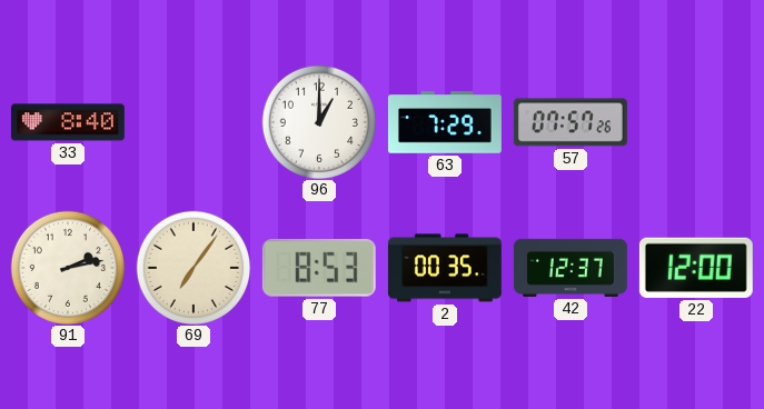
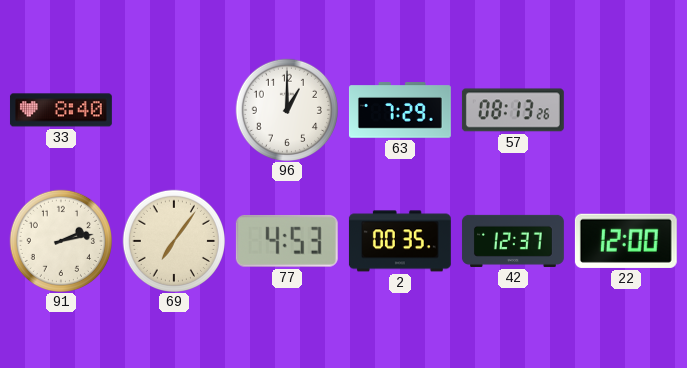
57: 07:57 -> 08:13 (513, 110)
77: 8:53 -> 4:53 (287, 241)
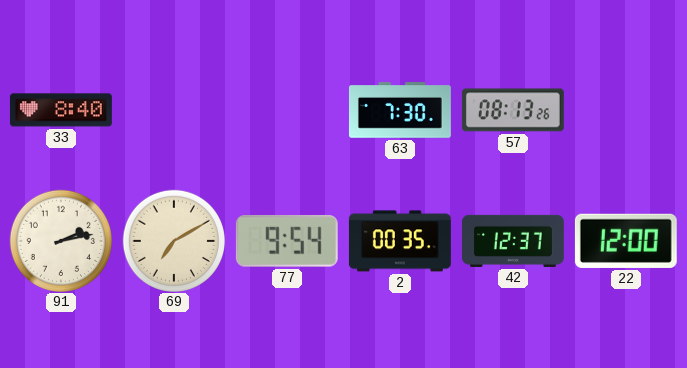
96: 1:00 -> none (286, 109)
63: 7:29 -> 7:30 (400, 110)
69: 7:06 -> 7:10 (173, 240)
77: 4:53 -> 9:54 (287, 241)
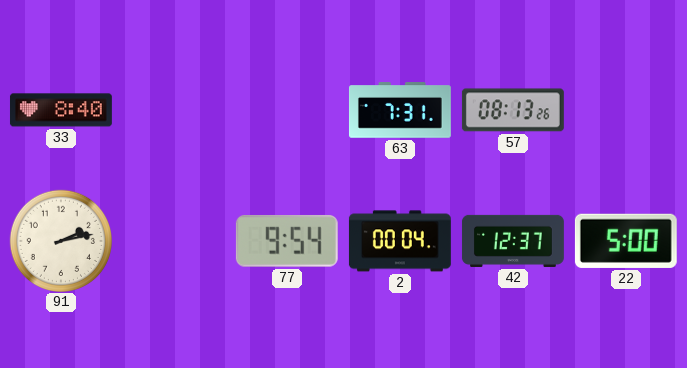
63: 7:30 -> 7:31 (400, 110)
69: 7:10 -> none (173, 240)
2: 00:35 -> 00:04 (400, 241)
22: 12:00 -> 5:00 (626, 241)
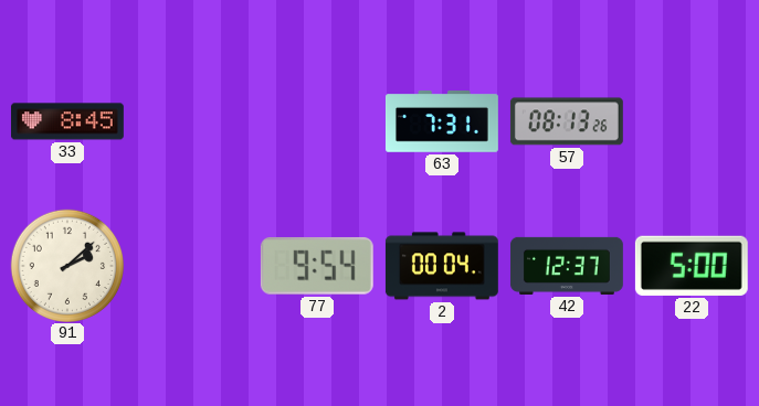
33: 8:40 -> 8:45 (67, 121)
91: 2:13 -> 2:08 (66, 265)
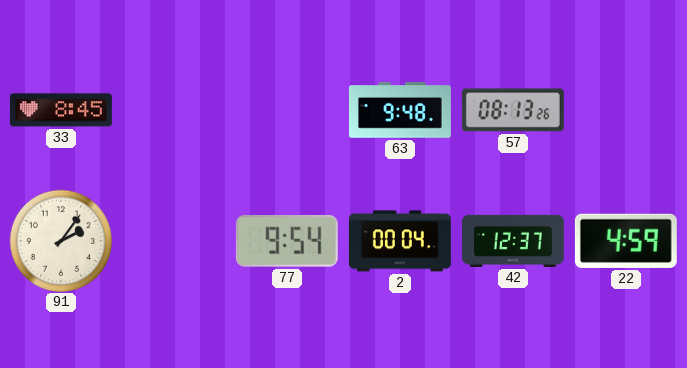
63: 7:31 -> 9:48 (400, 110)
91: 2:08 -> 2:06 (60, 240)
22: 5:00 -> 4:59 (626, 241)
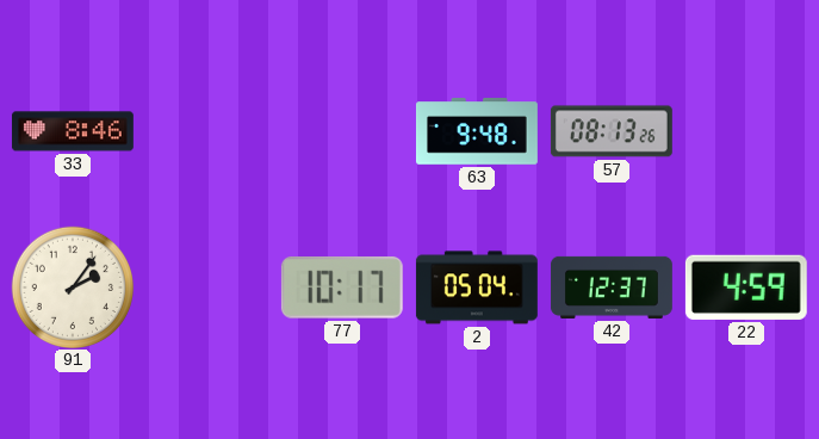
33: 8:45 -> 8:46 (73, 131)
77: 9:54 -> 10:17 (342, 287)
2: 00:04 -> 05:04 (477, 287)
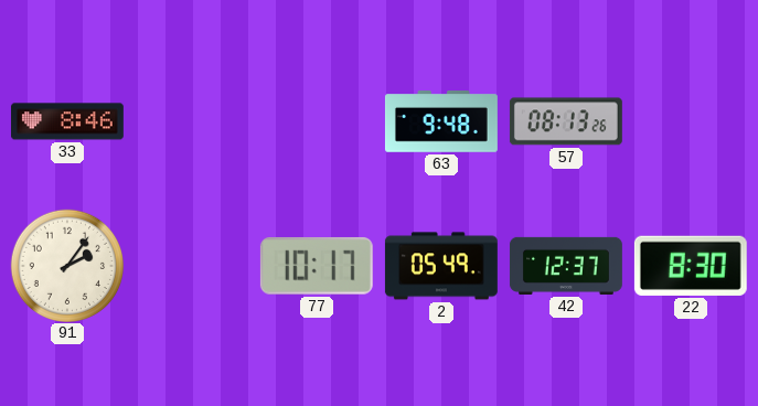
2: 05:04 -> 05:49 (441, 266)
22: 4:59 -> 8:30 (691, 266)
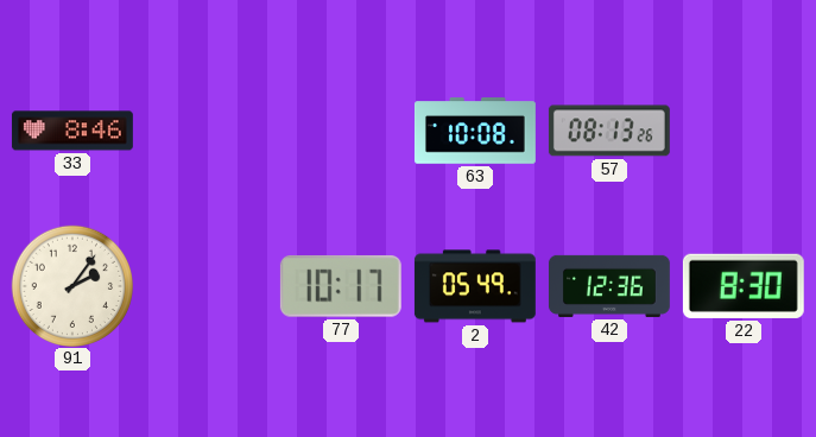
63: 9:48 -> 10:08 (475, 131)
42: 12:37 -> 12:36 (609, 286)
